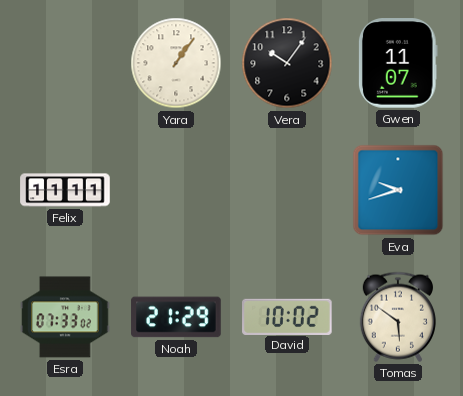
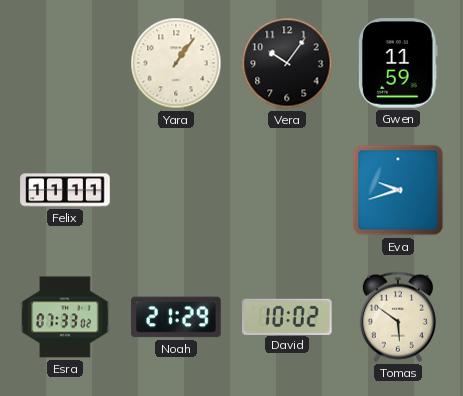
Gwen: 11:07 -> 11:59 (399, 63)
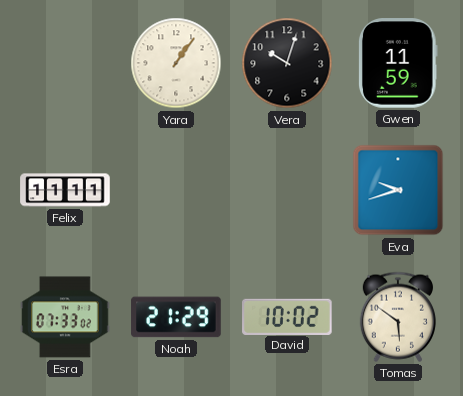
Vera: 10:06 -> 10:03 (287, 63)
